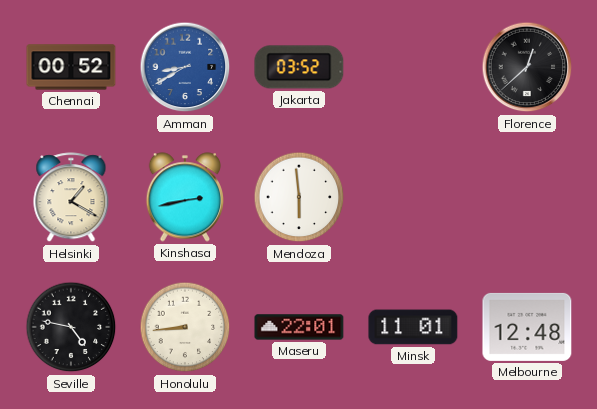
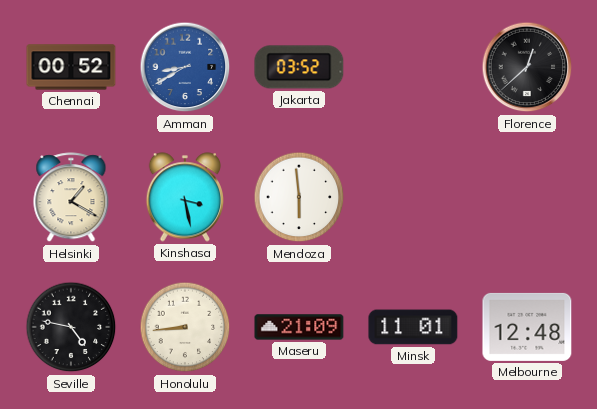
Kinshasa: 2:43 -> 3:28 (184, 197)
Maseru: 22:01 -> 21:09 (299, 327)
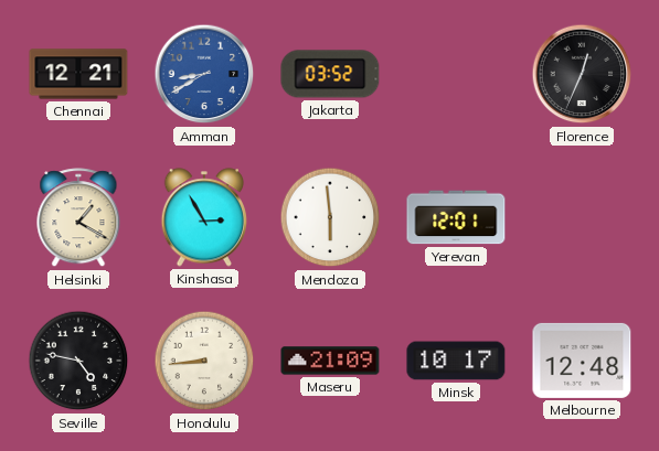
Chennai: 00:52 -> 12:21 (78, 74)
Florence: 12:38 -> 12:34 (582, 74)
Kinshasa: 3:28 -> 2:55 (203, 217)
Yerevan: none -> 12:01 (456, 217)
Minsk: 11:01 -> 10:17 (456, 361)
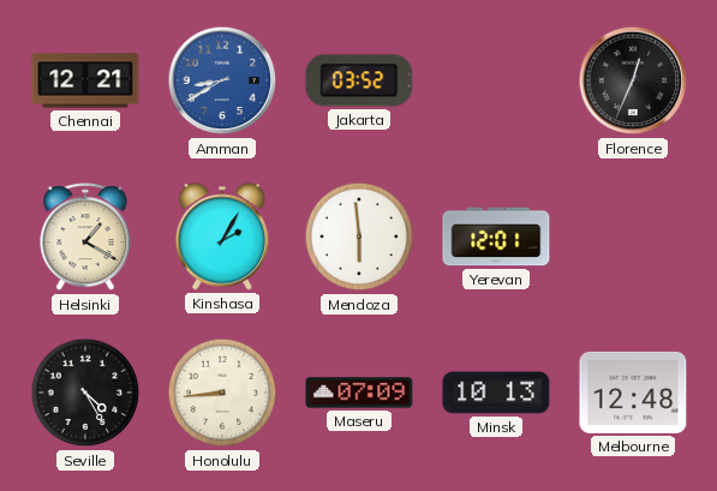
Kinshasa: 2:55 -> 2:05 (221, 236)
Seville: 4:47 -> 4:25 (85, 393)
Maseru: 21:09 -> 07:09 (359, 393)
Minsk: 10:17 -> 10:13 (496, 393)
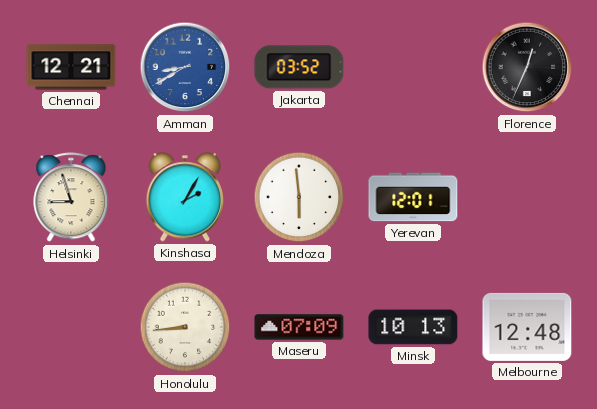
Helsinki: 1:20 -> 8:57 (71, 198)
Seville: 4:25 -> none (85, 393)
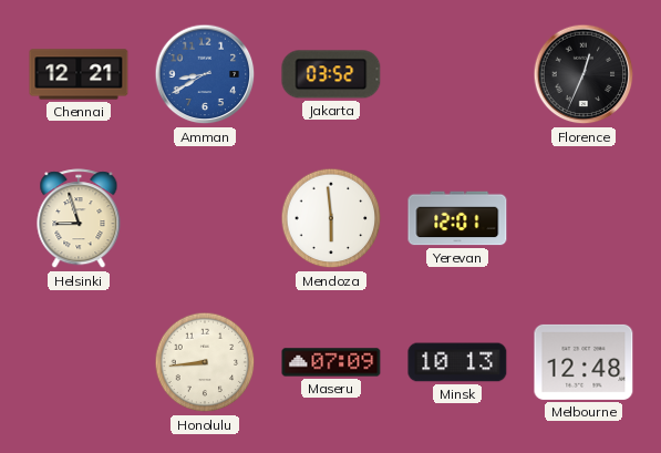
Kinshasa: 2:05 -> none (184, 197)
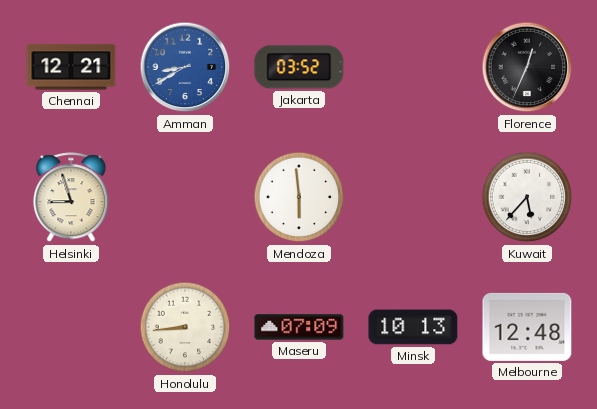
Yerevan: 12:01 -> none (457, 218)
Kuwait: none -> 5:37 (527, 197)
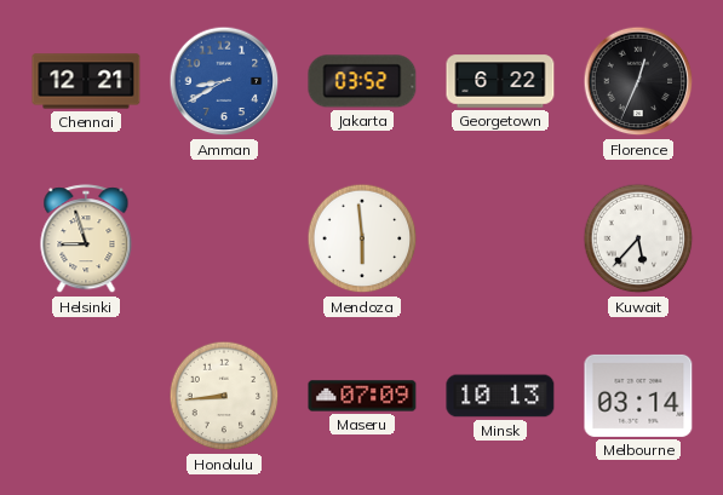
Georgetown: none -> 6:22 (500, 81)
Melbourne: 12:48 -> 03:14 (638, 396)
